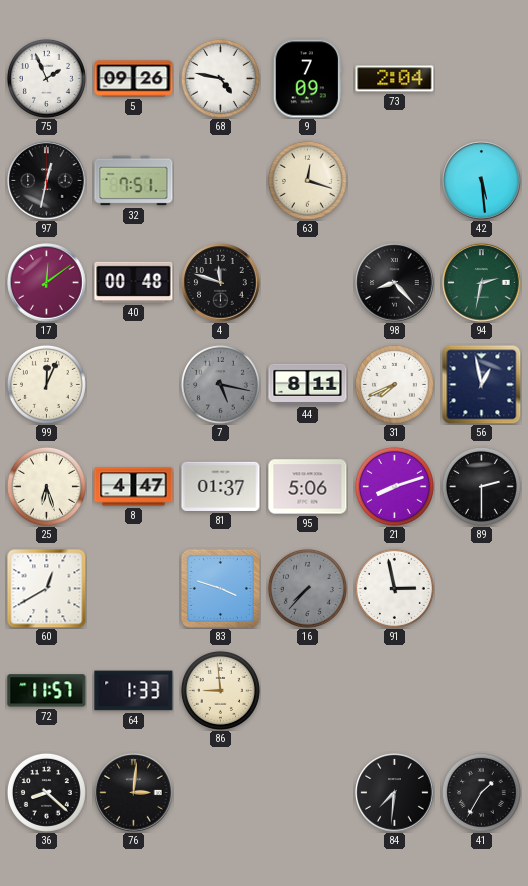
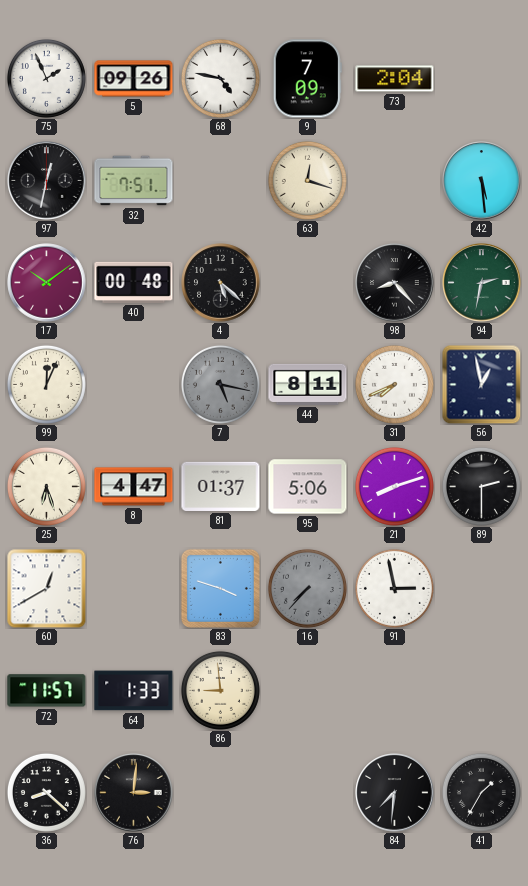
17: 12:09 -> 10:09 (47, 283)
4: 11:48 -> 5:22 (221, 283)
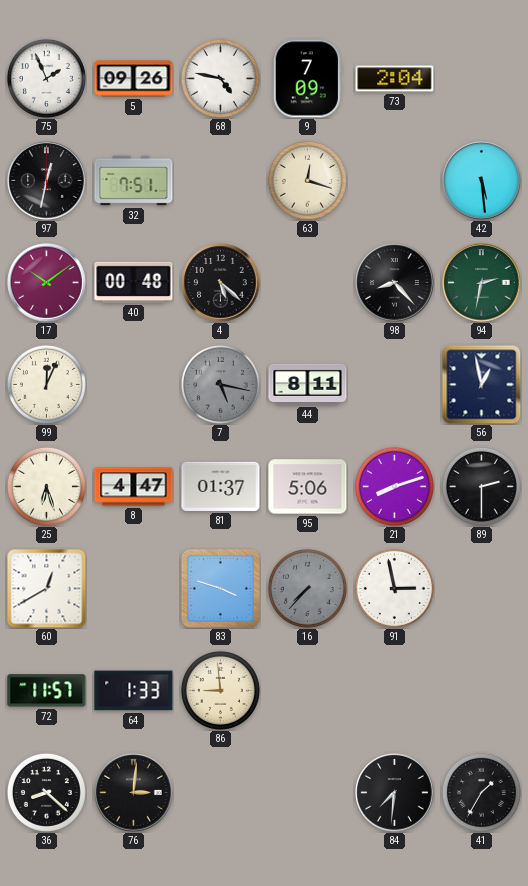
31: 7:41 -> none (394, 384)
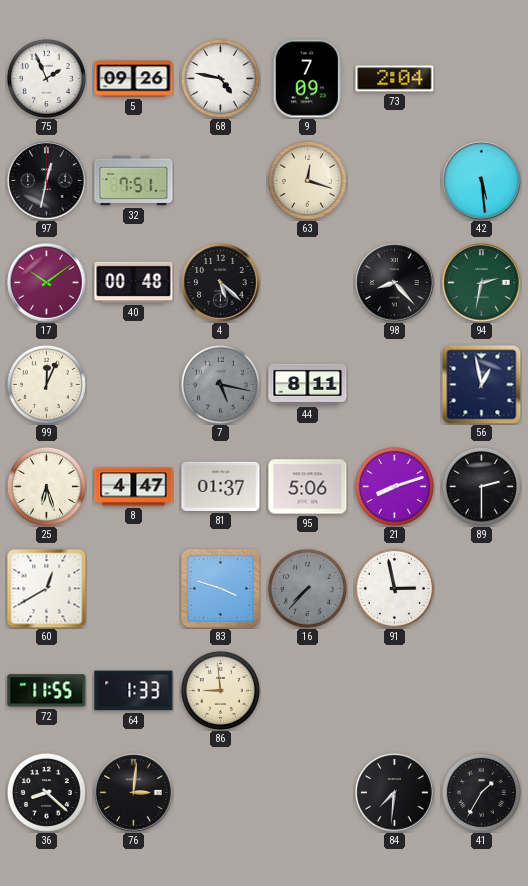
72: 11:57 -> 11:55 (47, 691)
